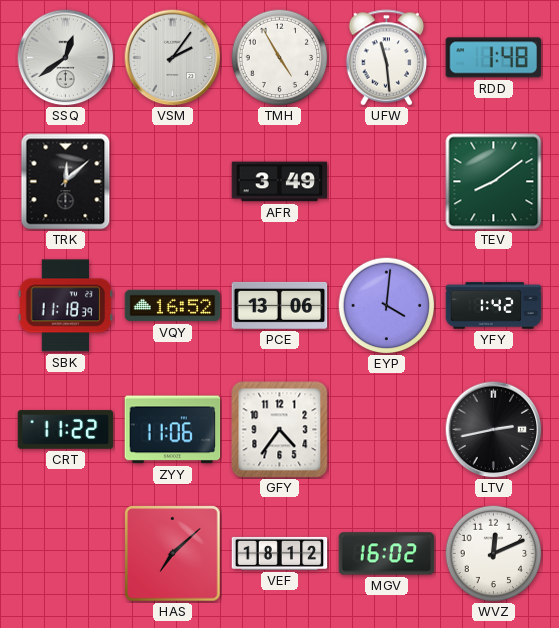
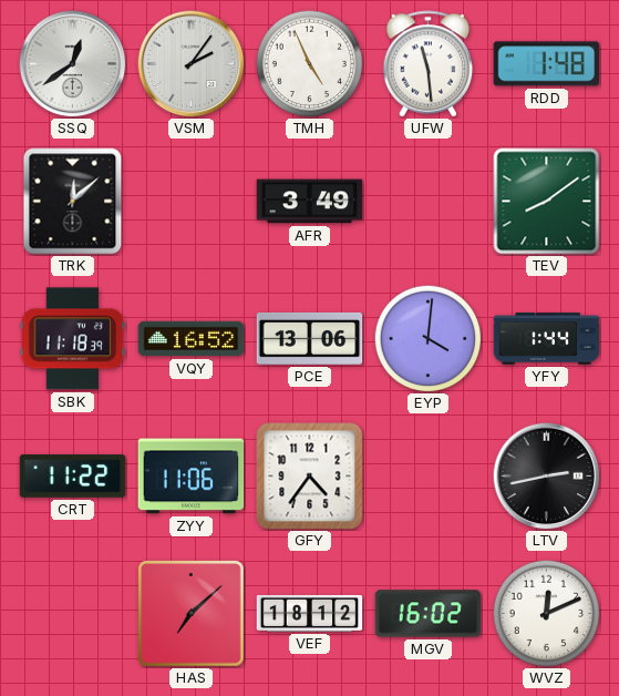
TMH: 4:55 -> 4:56 (309, 63)
YFY: 1:42 -> 1:44 (547, 339)
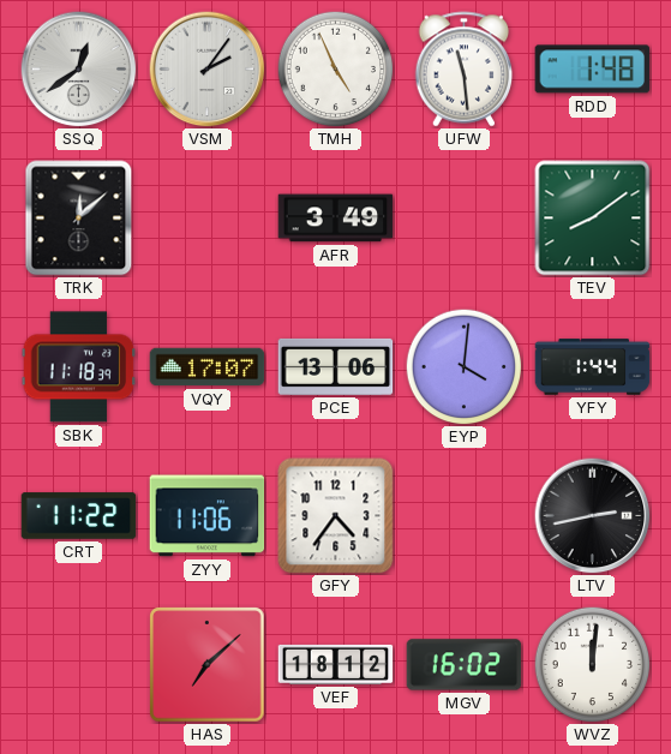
VQY: 16:52 -> 17:07 (208, 367)
WVZ: 12:11 -> 12:01 (592, 664)
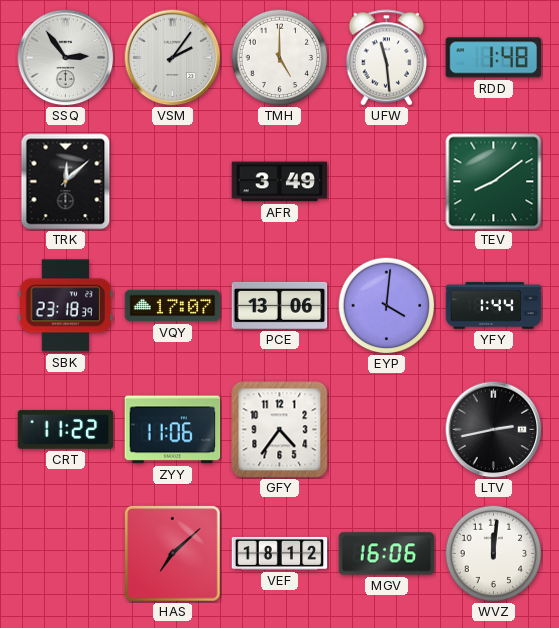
SSQ: 12:39 -> 2:54 (66, 58)
TMH: 4:56 -> 5:00 (279, 57)
SBK: 11:18 -> 23:18 (66, 306)
MGV: 16:02 -> 16:06 (387, 554)
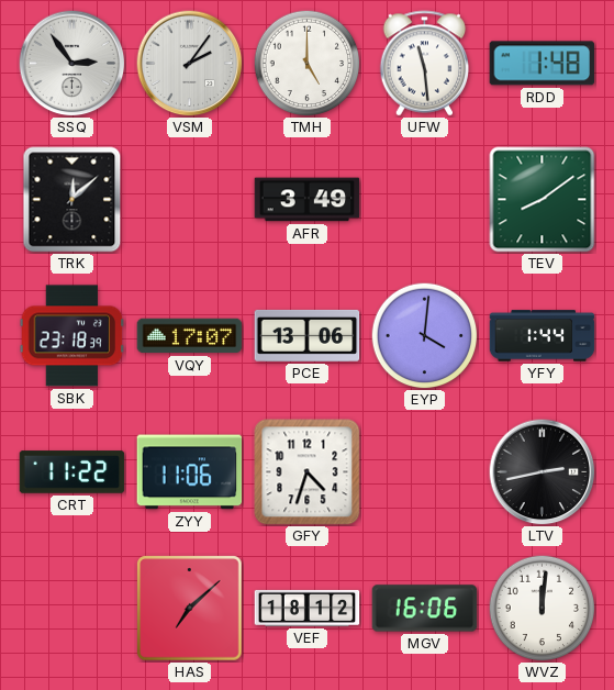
GFY: 4:36 -> 4:33 (308, 472)
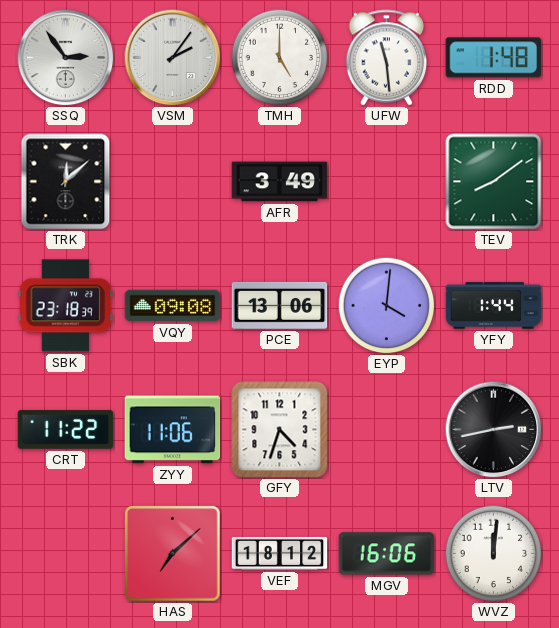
VQY: 17:07 -> 09:08 (173, 306)
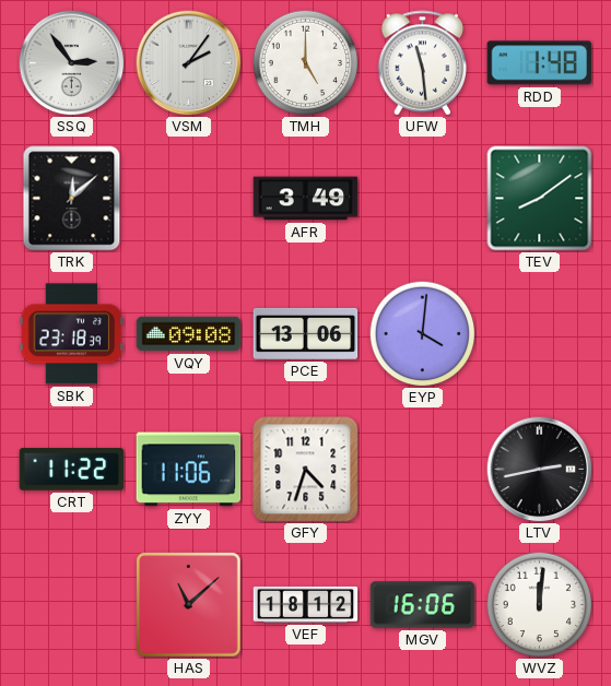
YFY: 1:44 -> none (494, 306)
HAS: 7:08 -> 11:08 (189, 605)
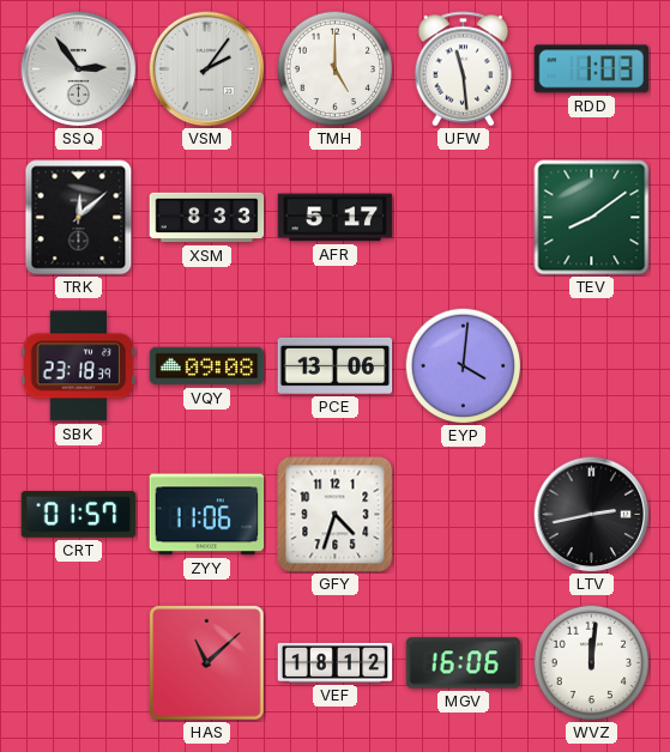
RDD: 1:48 -> 1:03 (592, 69)
XSM: none -> 8:33 (207, 218)
AFR: 3:49 -> 5:17 (336, 218)
CRT: 11:22 -> 01:57 (79, 515)
